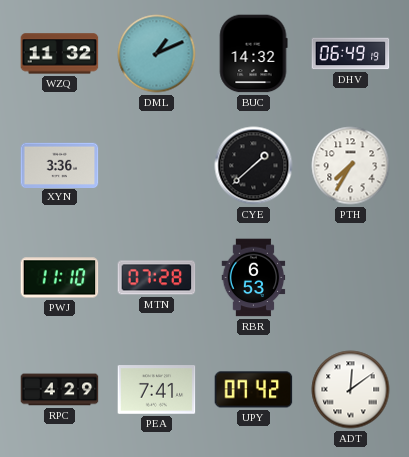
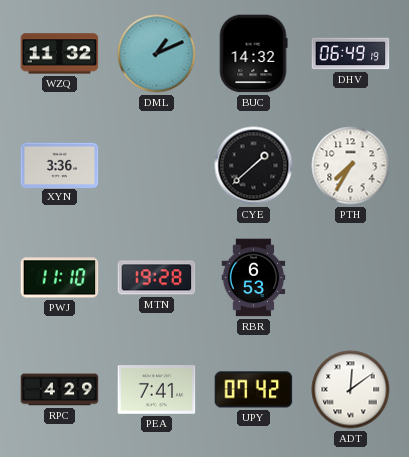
MTN: 07:28 -> 19:28 (157, 278)
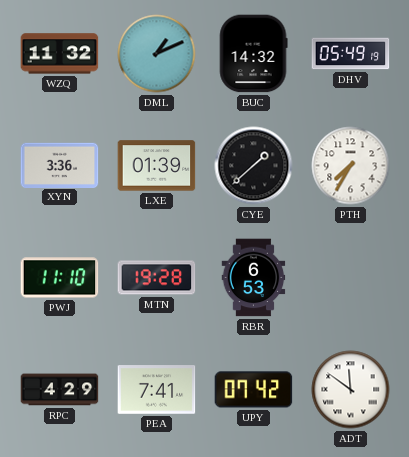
DHV: 06:49 -> 05:49 (351, 54)
LXE: none -> 01:39 (157, 166)
ADT: 12:09 -> 11:51 (351, 390)
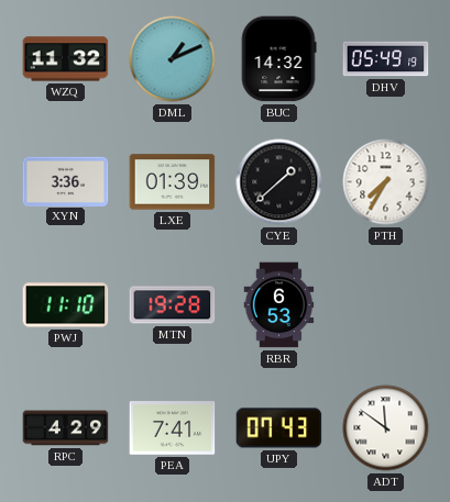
UPY: 07:42 -> 07:43 (279, 428)
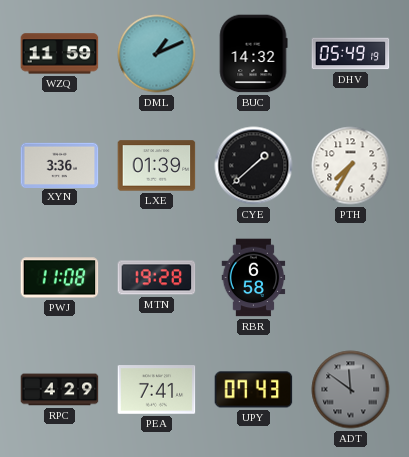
WZQ: 11:32 -> 11:59 (60, 54)
PWJ: 11:10 -> 11:08 (60, 278)
RBR: 6:53 -> 6:58 (254, 278)
ADT dial: white -> grey (351, 390)
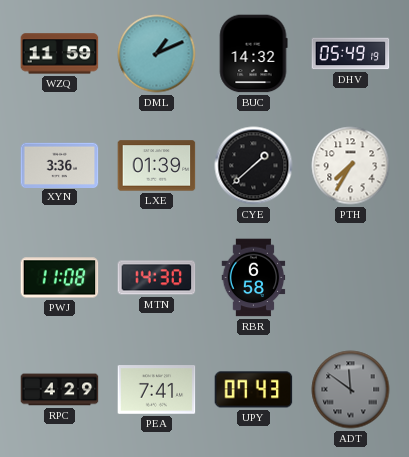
MTN: 19:28 -> 14:30 (157, 278)
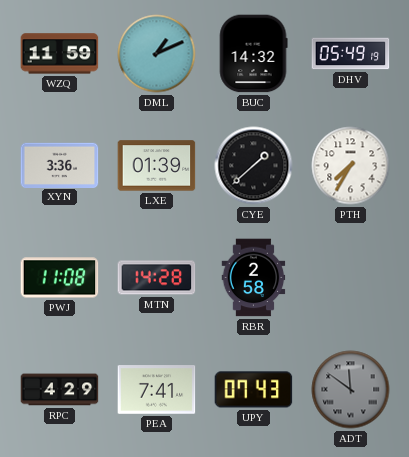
MTN: 14:30 -> 14:28 (157, 278)
RBR: 6:58 -> 2:58 (254, 278)
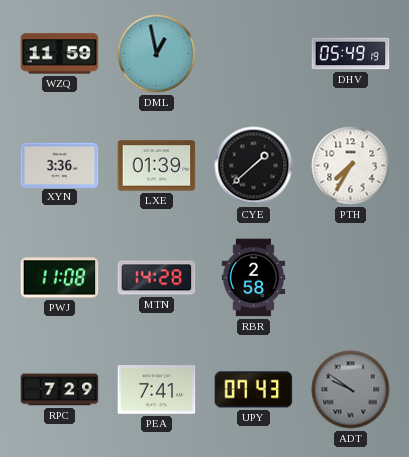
DML: 1:11 -> 12:58 (157, 54)
BUC: 14:32 -> none (253, 54)
RPC: 4:29 -> 7:29 (60, 390)
ADT: 11:51 -> 9:51 (351, 390)
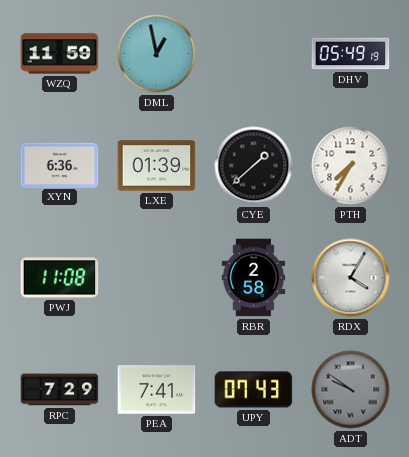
XYN: 3:36 -> 6:36 (60, 165)
MTN: 14:28 -> none (157, 278)
RDX: none -> 4:05 (351, 278)
